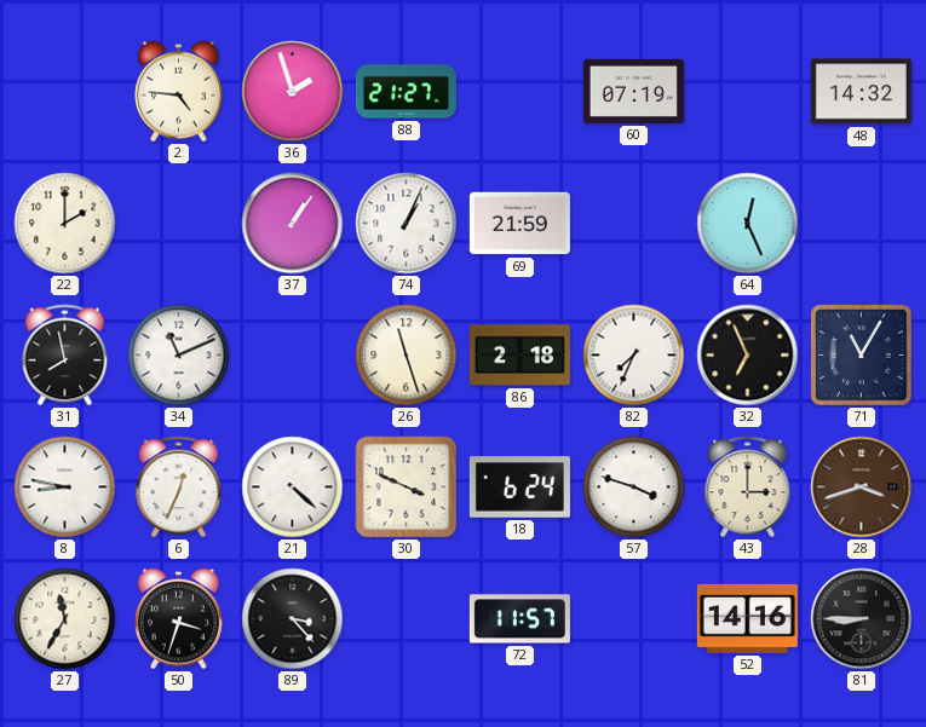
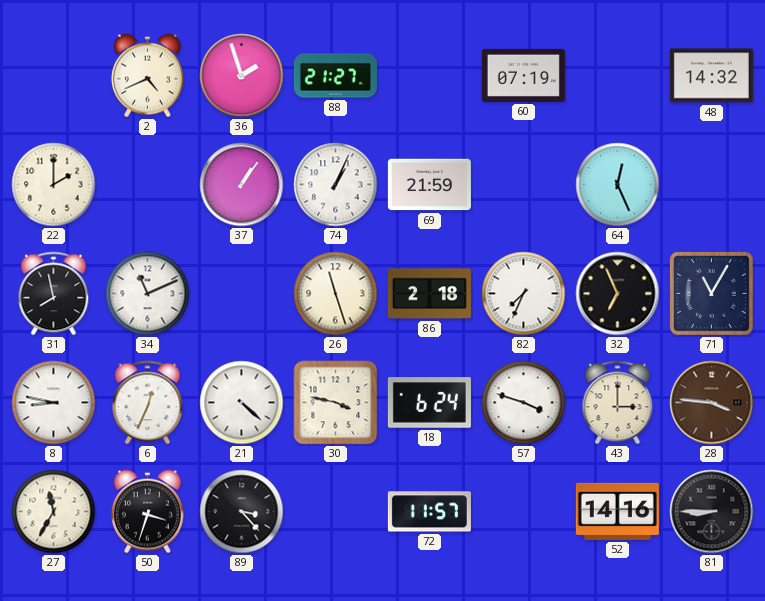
2: 4:46 -> 4:41 (147, 76)
30: 3:49 -> 3:47 (336, 403)
28: 3:42 -> 3:46 (712, 403)
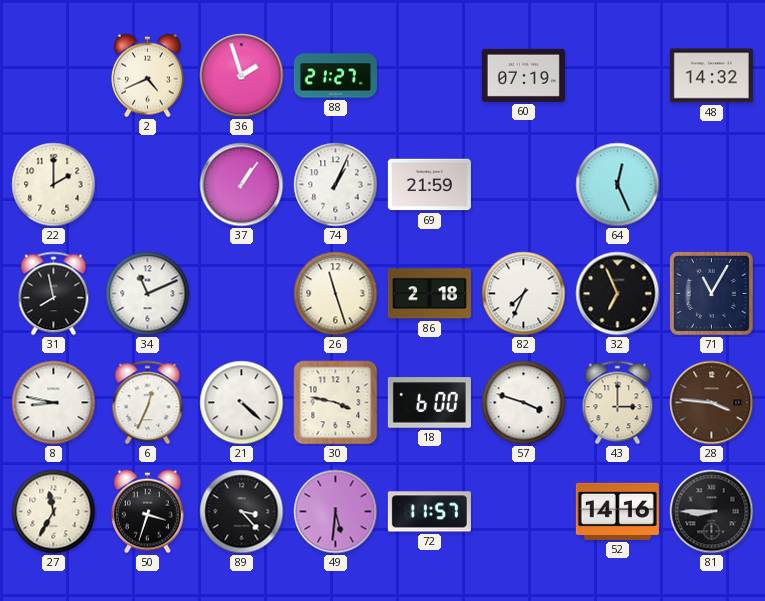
18: 6:24 -> 6:00 (429, 403)
49: none -> 5:31 (336, 512)
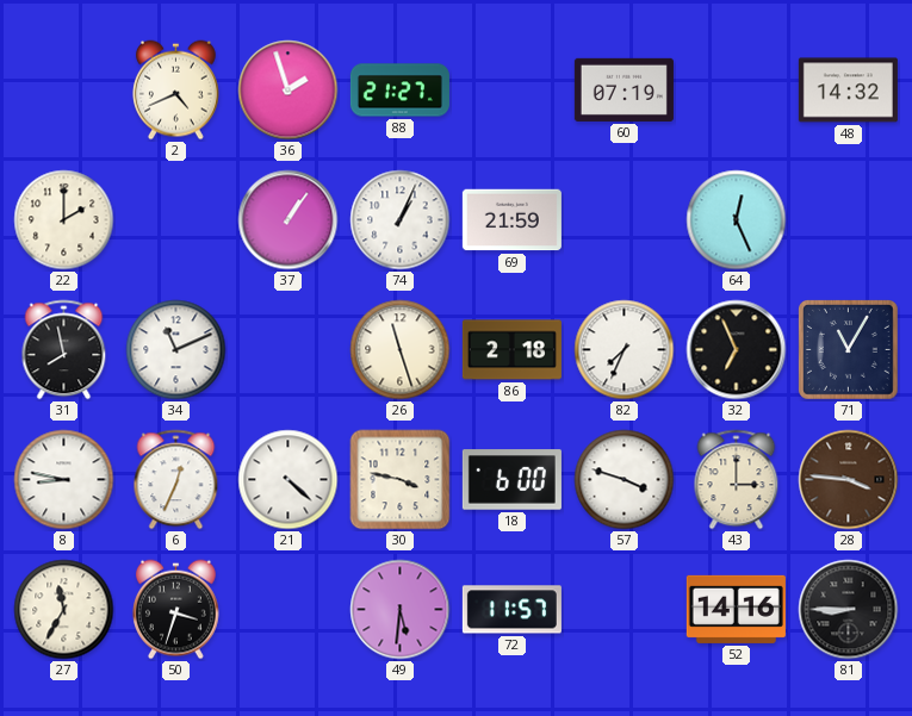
89: 3:23 -> none (242, 512)
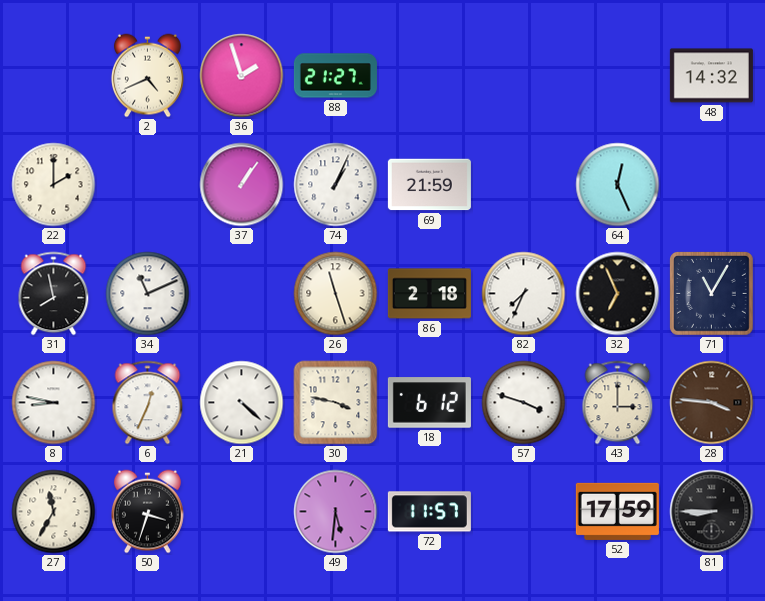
60: 07:19 -> none (623, 89)
18: 6:00 -> 6:12 (429, 403)
52: 14:16 -> 17:59 (617, 511)
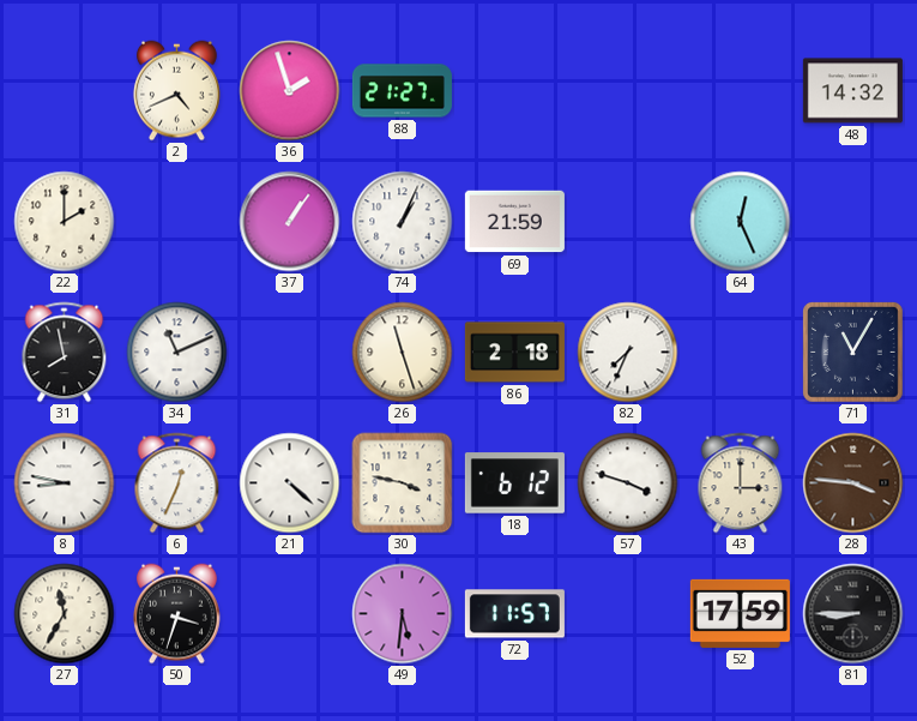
32: 6:56 -> none (618, 294)
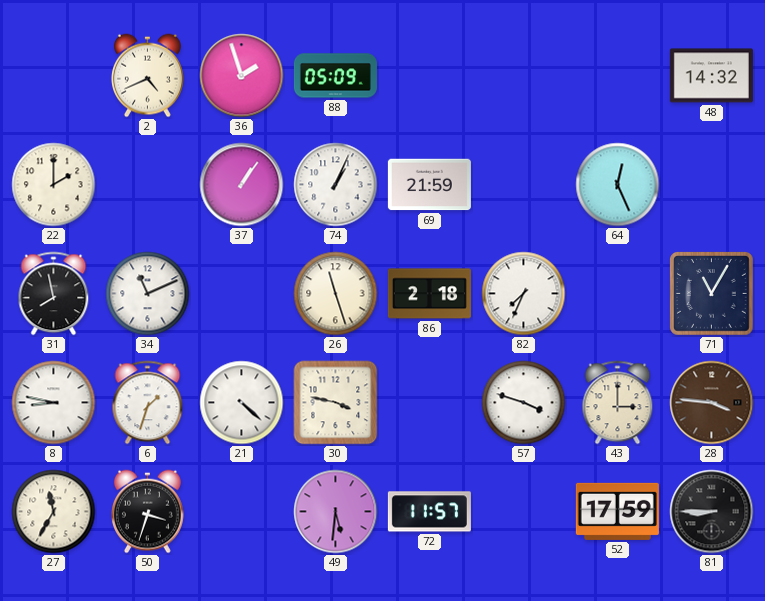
88: 21:27 -> 05:09 (335, 76)
6: 12:34 -> 1:33 (148, 403)
18: 6:12 -> none (514, 483)
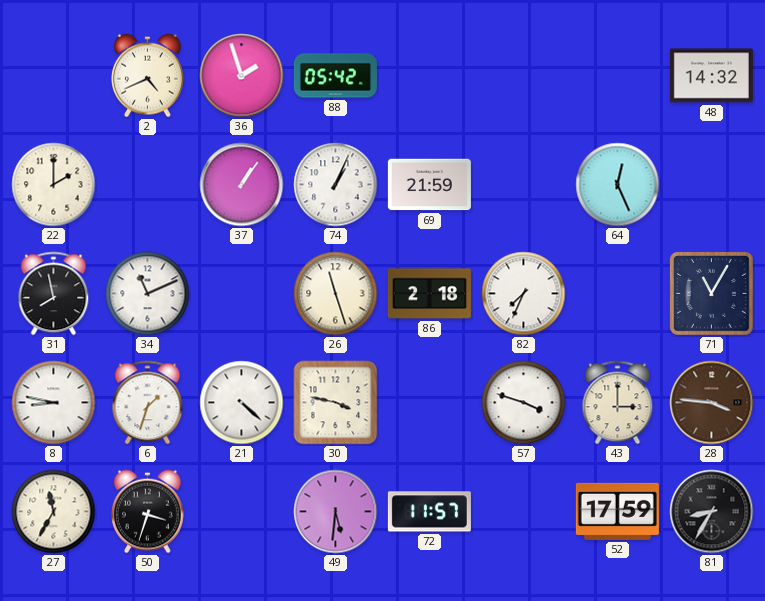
88: 05:09 -> 05:42 (335, 76)
81: 8:45 -> 8:35 (712, 512)
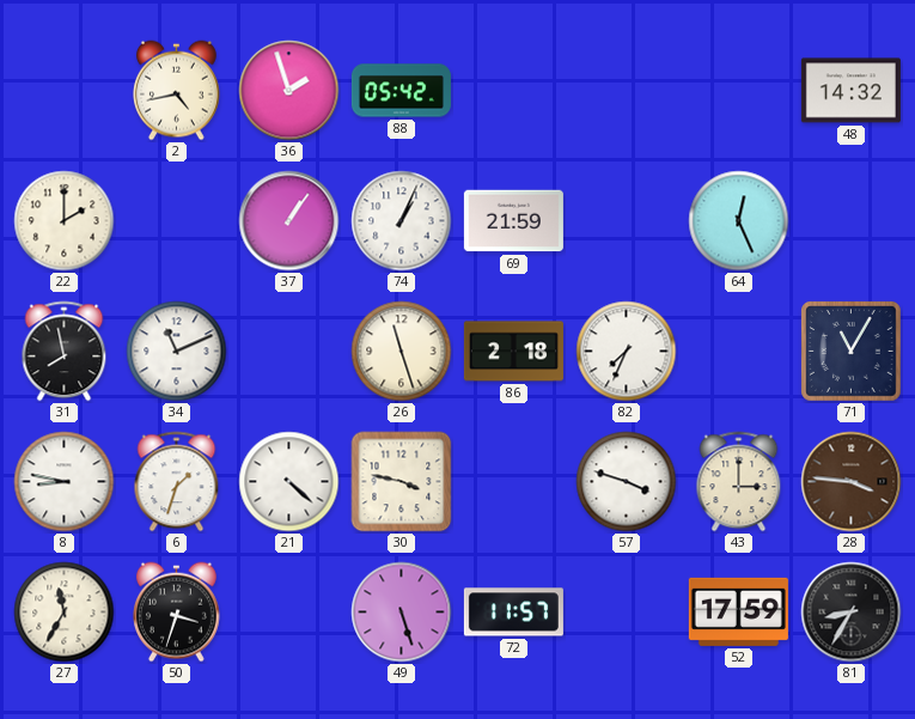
2: 4:41 -> 4:43 (176, 91)
49: 5:31 -> 5:27 (402, 613)
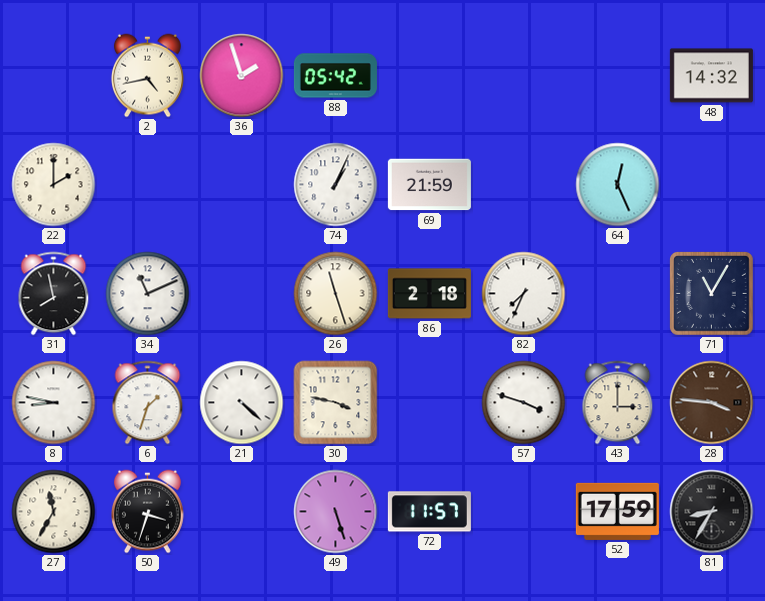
37: 1:06 -> none (289, 221)
